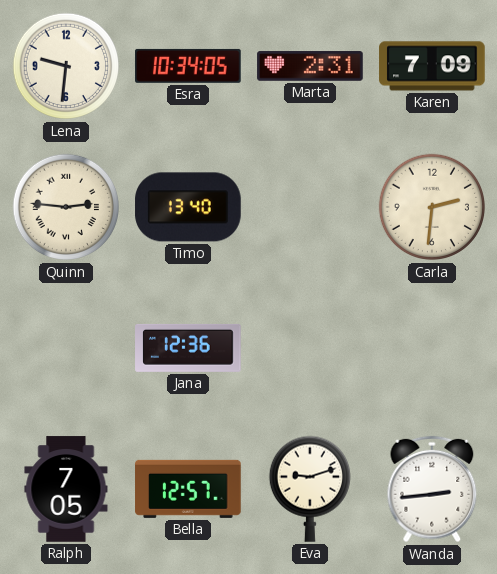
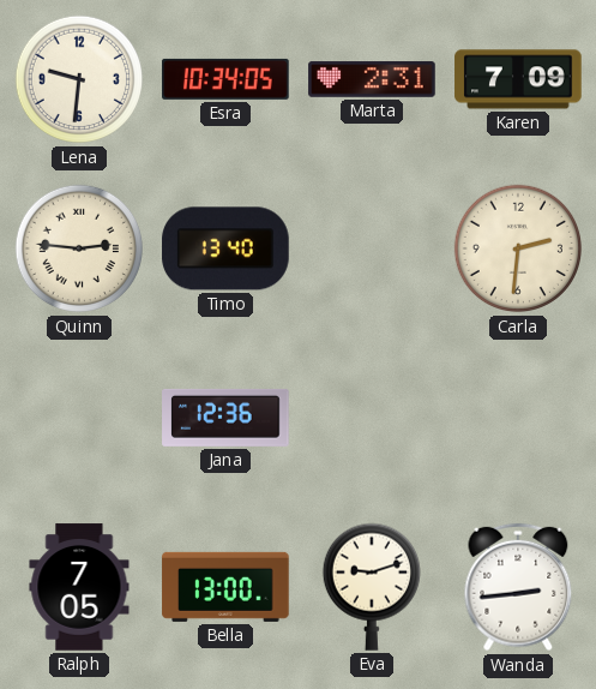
Bella: 12:57 -> 13:00 (225, 587)
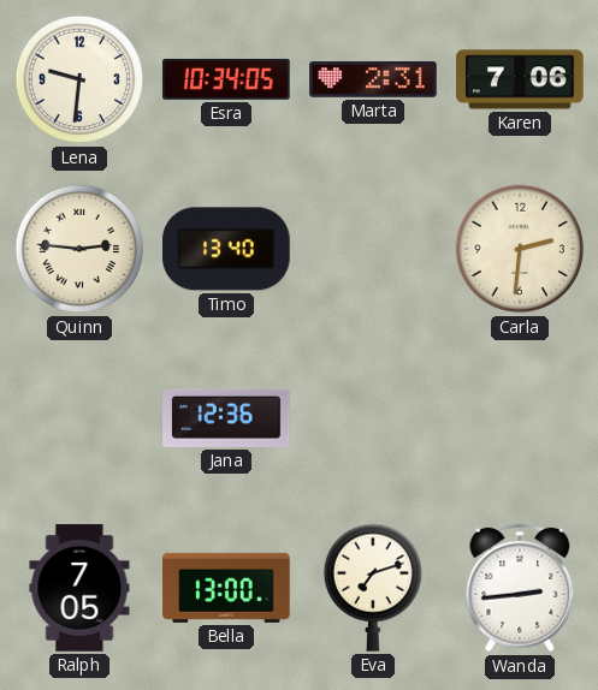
Karen: 7:09 -> 7:06 (520, 79)
Eva: 9:12 -> 7:12 (372, 588)
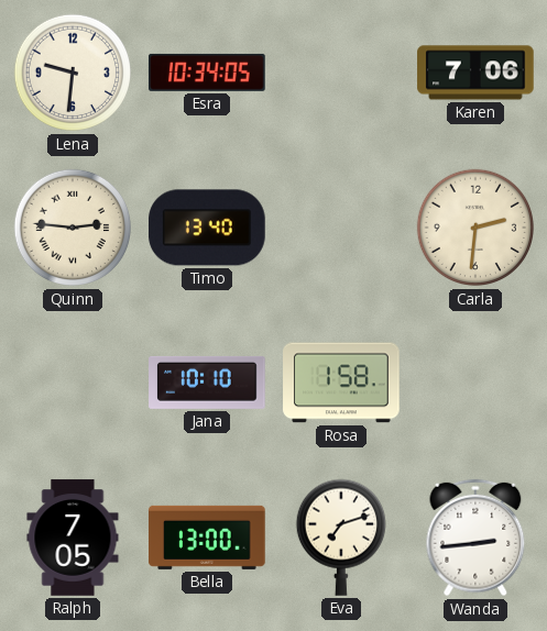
Marta: 2:31 -> none (373, 79)
Jana: 12:36 -> 10:10 (207, 383)
Rosa: none -> 1:58 (341, 383)
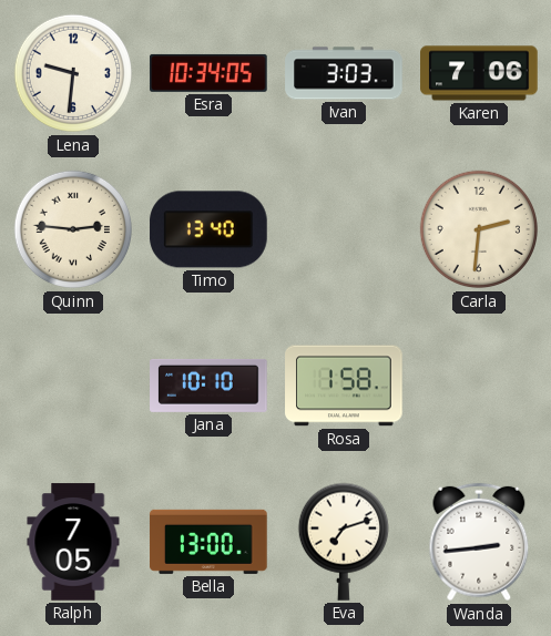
Ivan: none -> 3:03 (344, 73)
